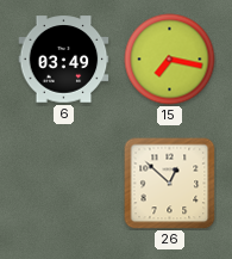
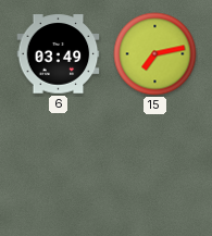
15: 7:17 -> 7:13 (155, 54)
26: 12:52 -> none (170, 184)
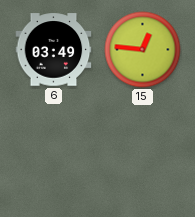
15: 7:13 -> 12:46 (143, 50)
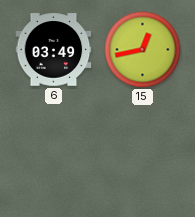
15: 12:46 -> 12:43 (143, 50)
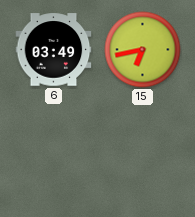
15: 12:43 -> 6:43 (143, 50)
